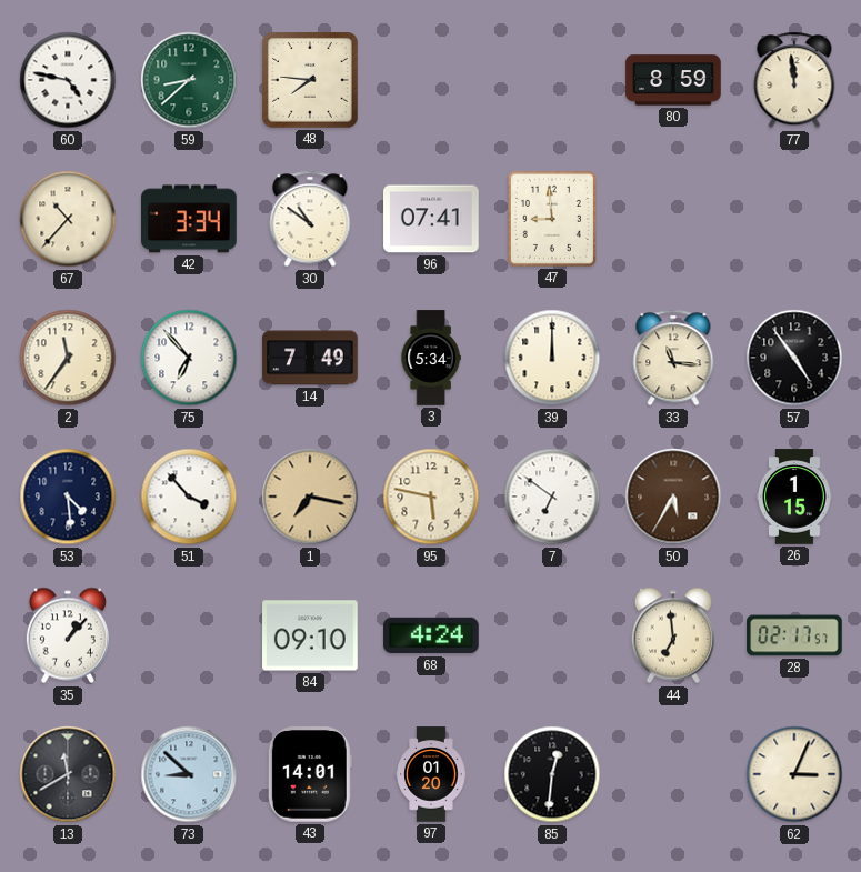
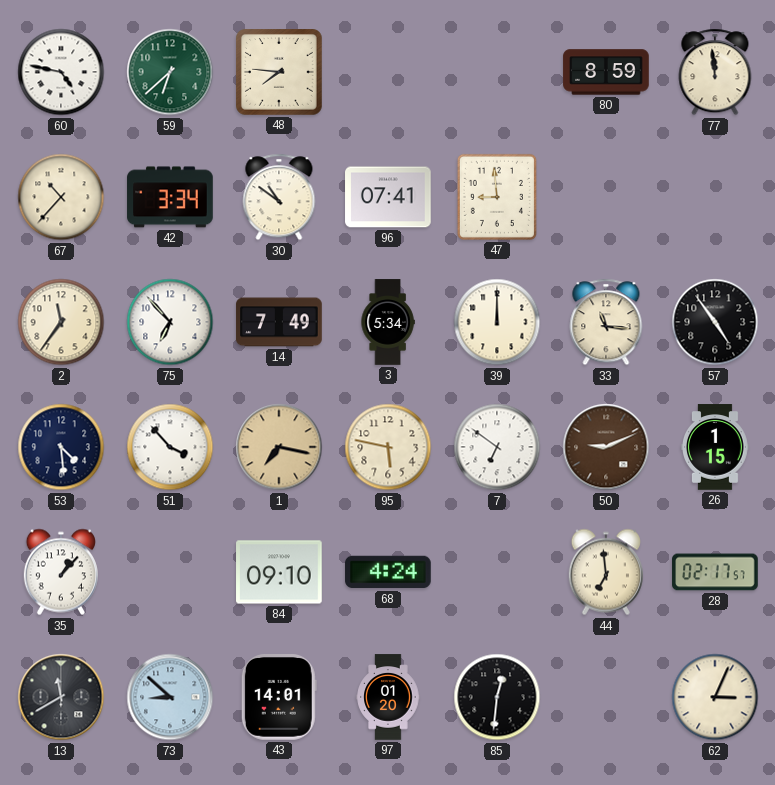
59: 8:38 -> 6:38 (170, 72)
50: 5:35 -> 9:11 (606, 447)
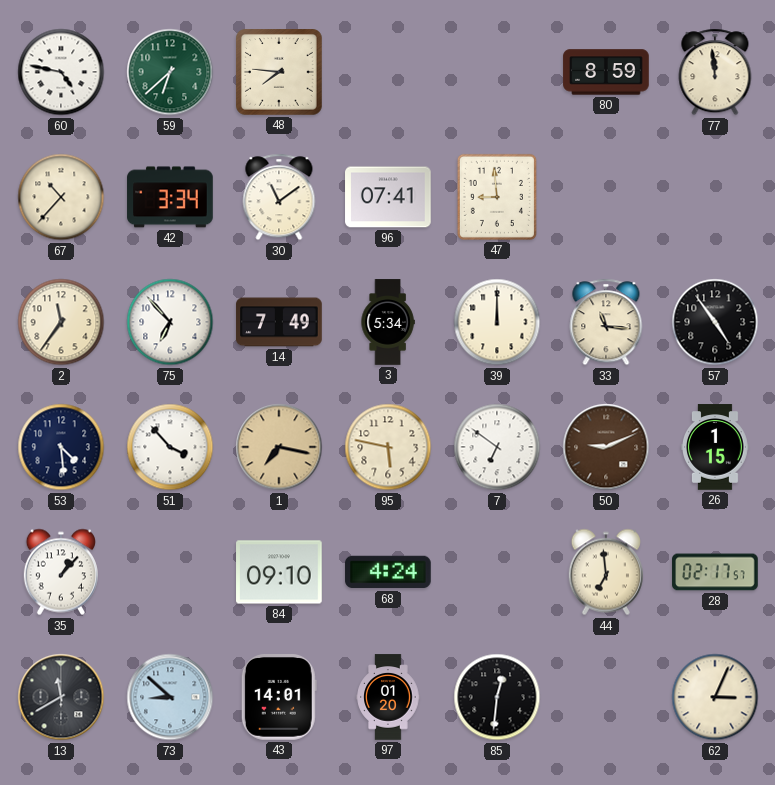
30: 10:51 -> 11:09 (279, 197)
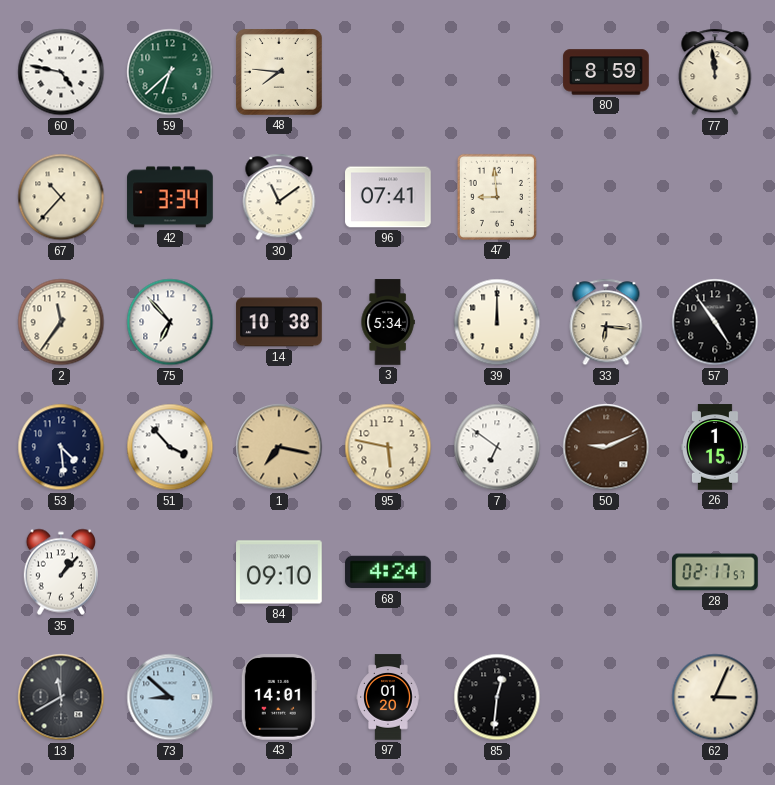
14: 7:49 -> 10:38 (279, 322)
33: 11:16 -> 6:16 (606, 322)
44: 6:59 -> none (606, 572)
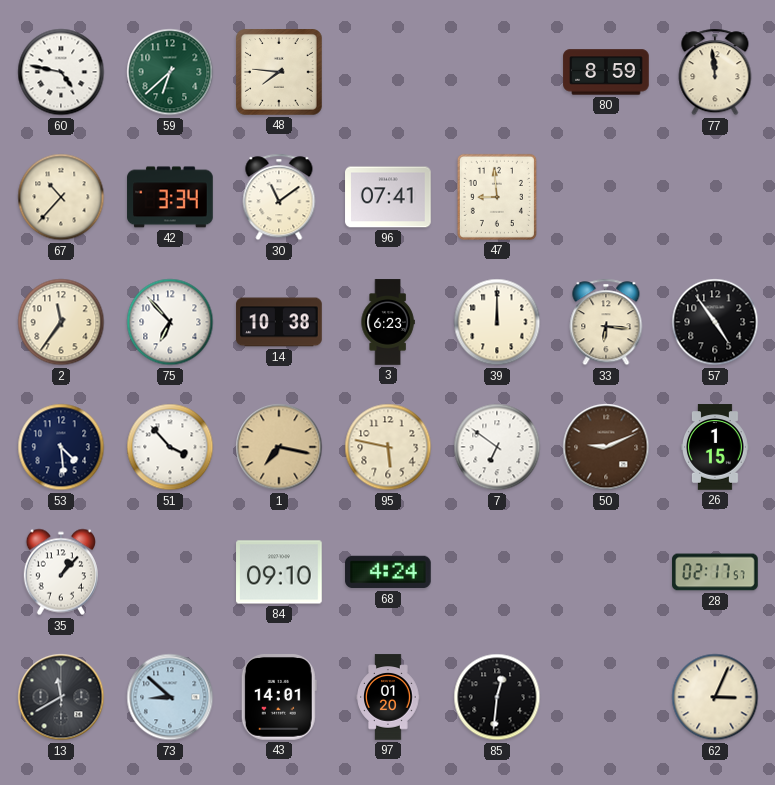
3: 5:34 -> 6:23 (388, 322)
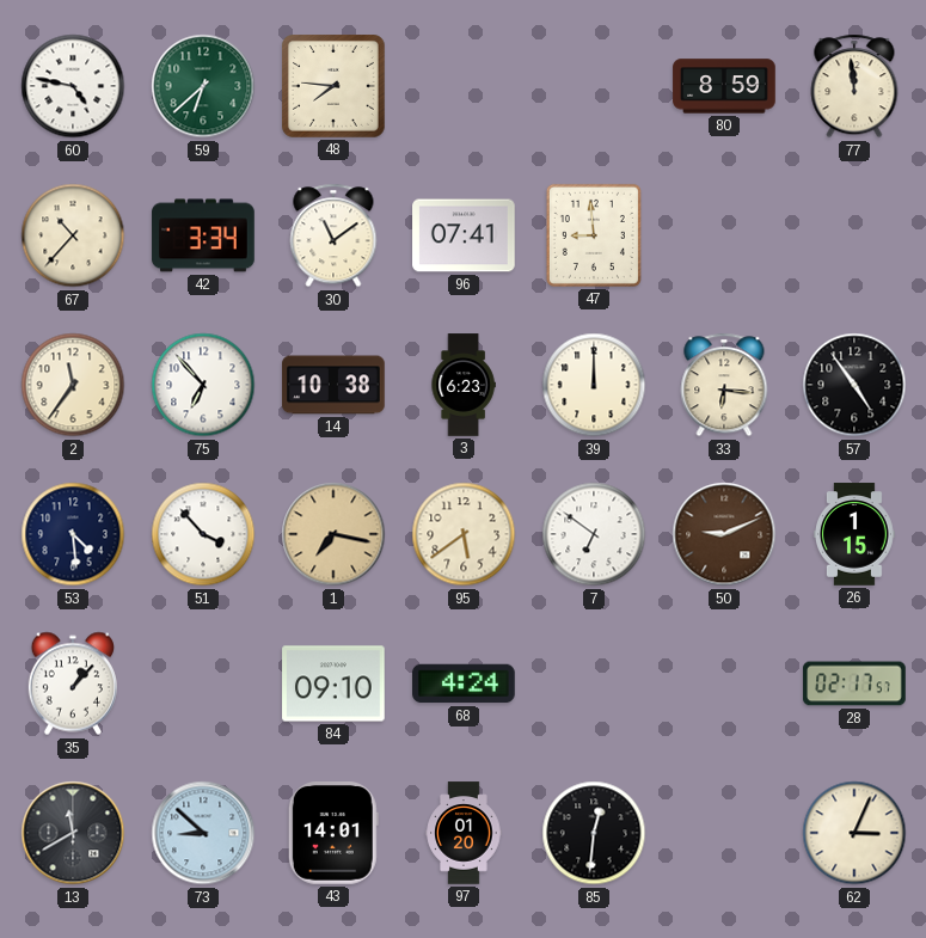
95: 5:47 -> 5:39 (464, 534)
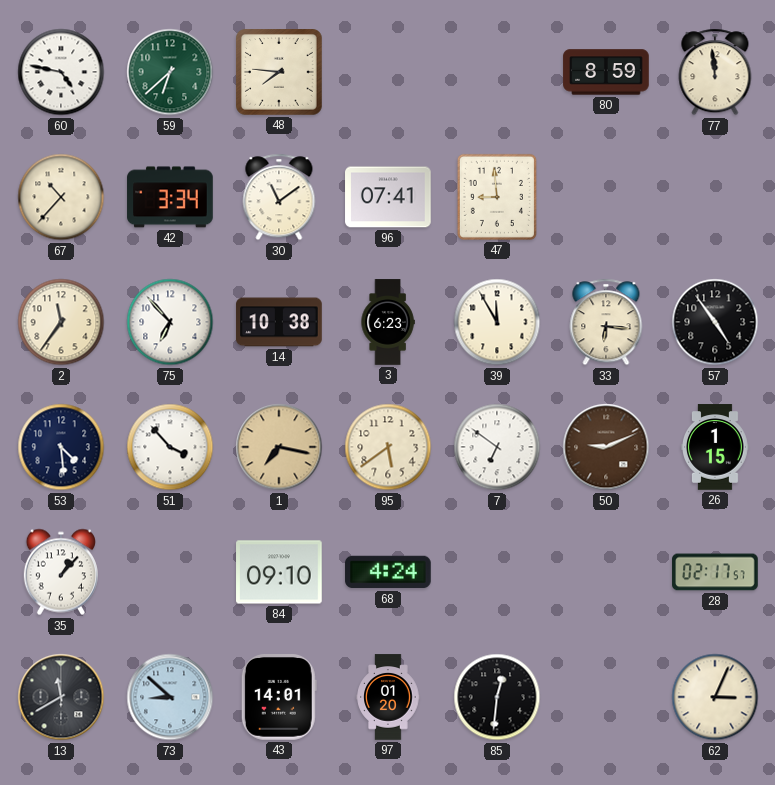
39: 12:00 -> 11:55 (497, 322)
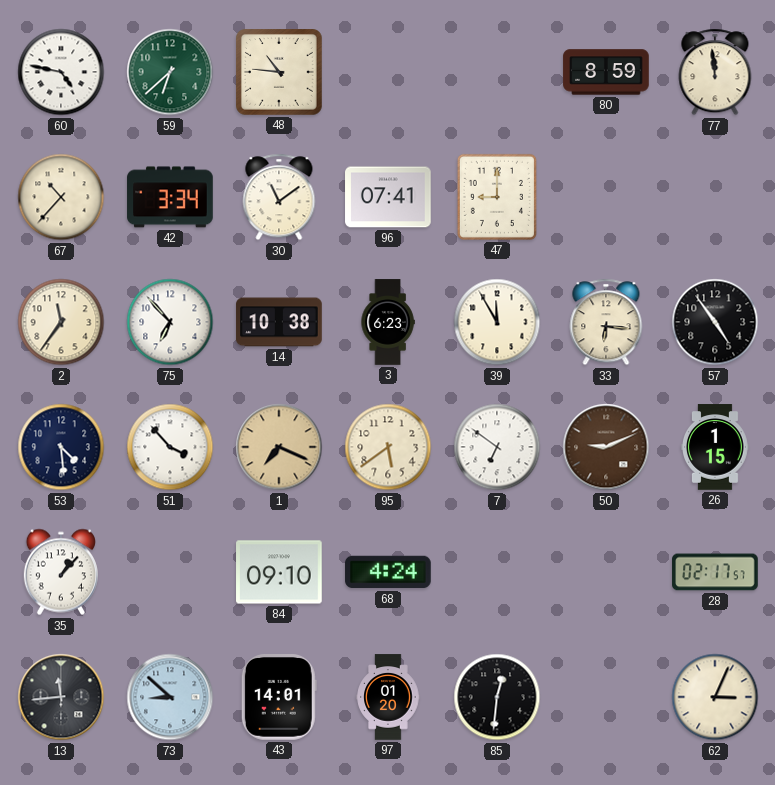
48: 7:46 -> 10:46 (280, 73)
47: 8:59 -> 9:00 (497, 197)
1: 7:17 -> 7:19 (279, 447)
13: 11:40 -> 11:44 (61, 697)
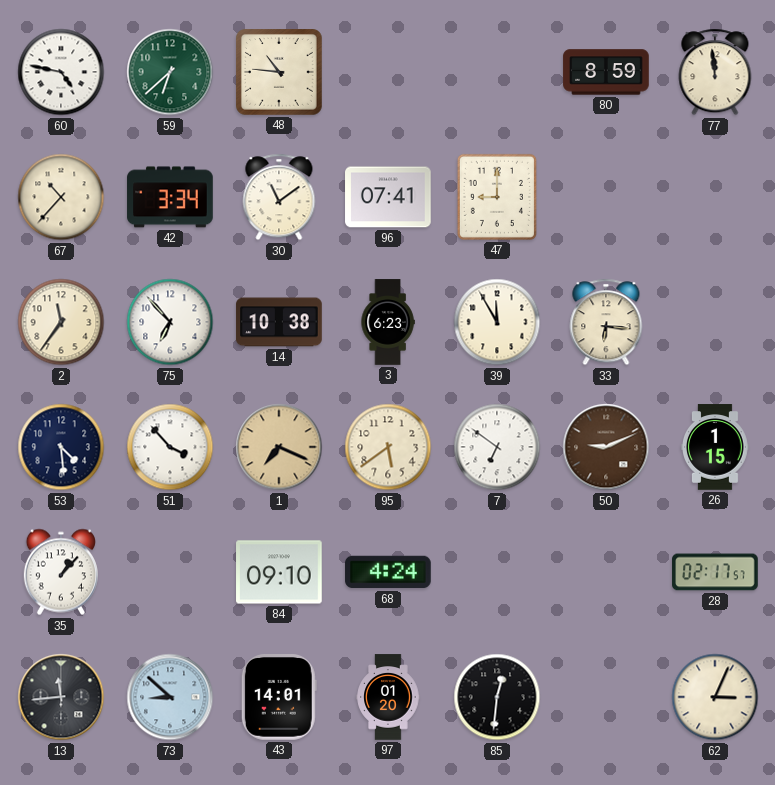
57: 4:54 -> none (715, 322)
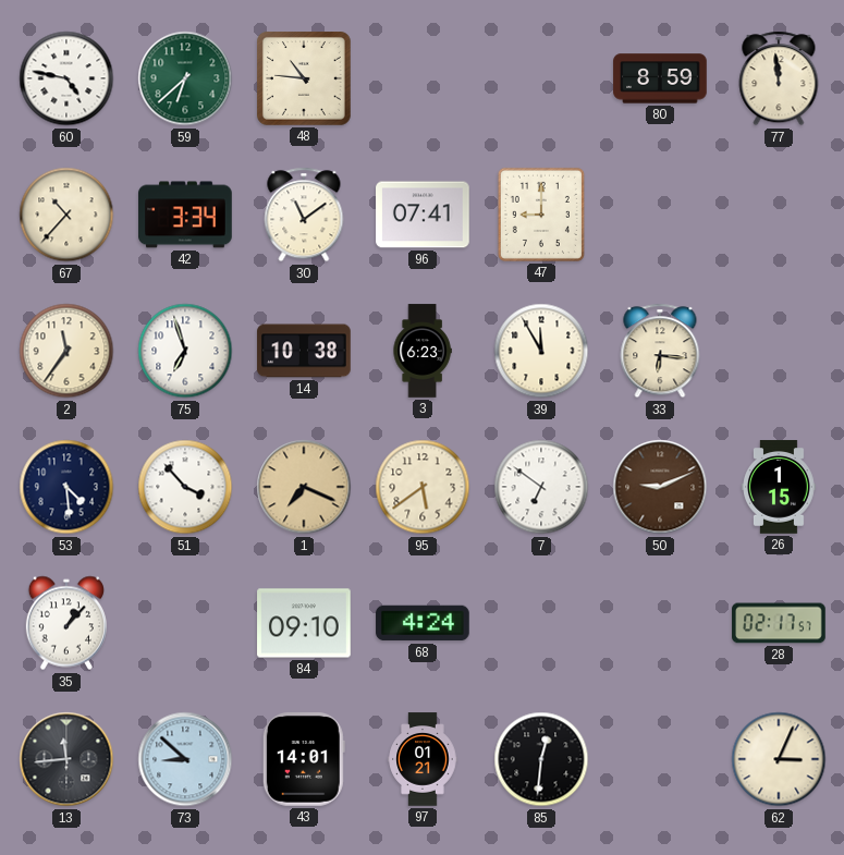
75: 6:53 -> 6:57 (185, 351)
97: 01:20 -> 01:21 (423, 759)
